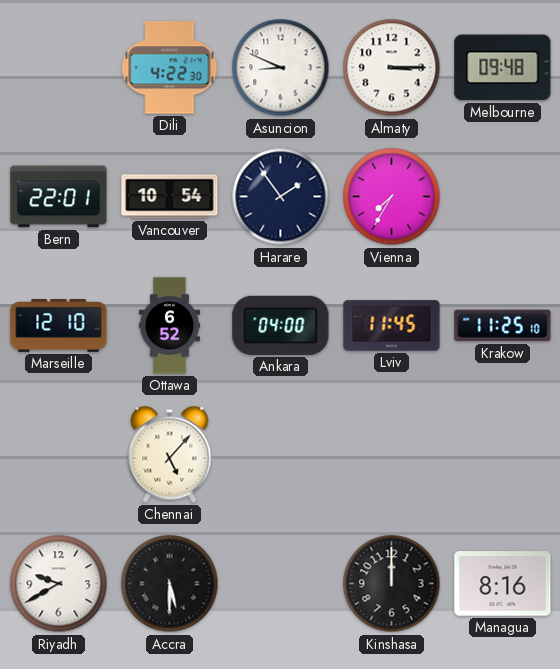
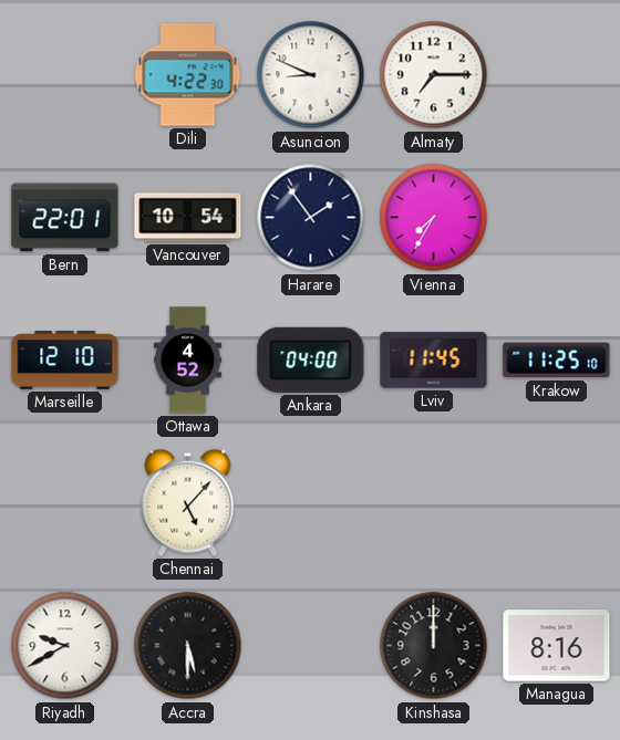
Almaty: 3:15 -> 7:15 (434, 75)
Melbourne: 09:48 -> none (503, 68)
Ottawa: 6:52 -> 4:52 (187, 361)
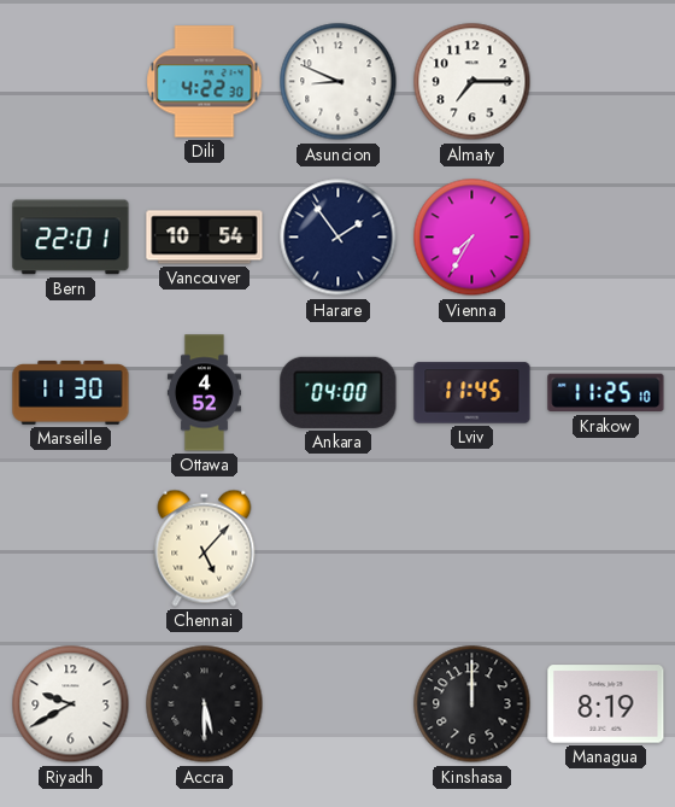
Marseille: 12:10 -> 11:30 (71, 393)
Managua: 8:16 -> 8:19 (606, 704)
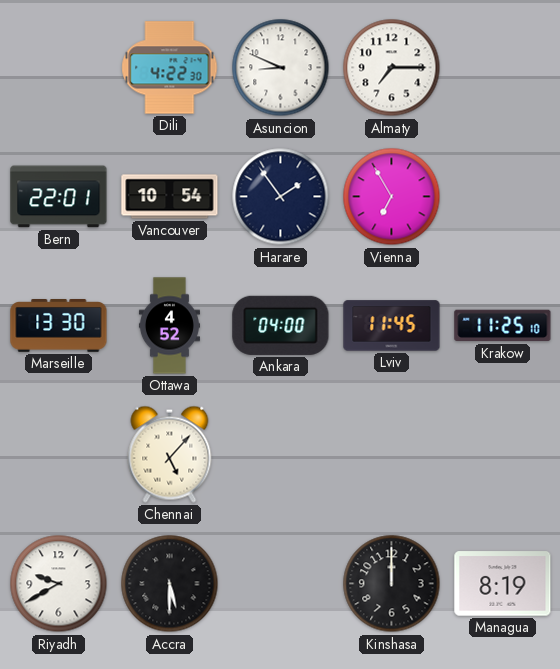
Vienna: 7:35 -> 6:55 (392, 197)
Marseille: 11:30 -> 13:30 (59, 326)
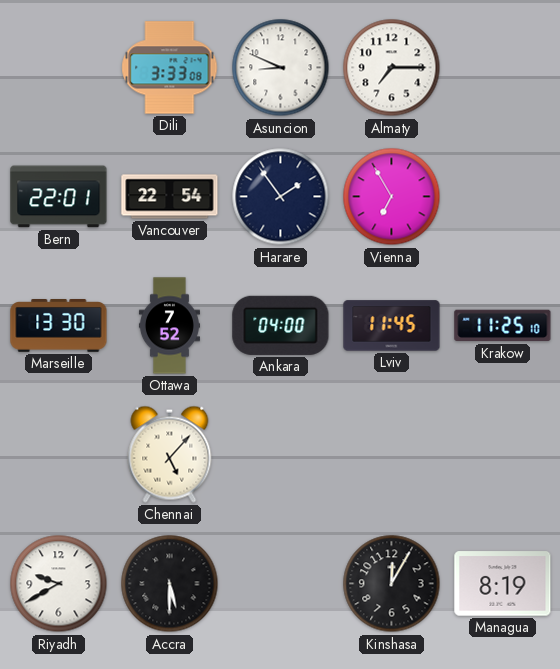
Dili: 4:22 -> 3:33 (170, 68)
Vancouver: 10:54 -> 22:54 (170, 197)
Ottawa: 4:52 -> 7:52 (169, 326)
Kinshasa: 12:00 -> 12:05 (392, 584)
